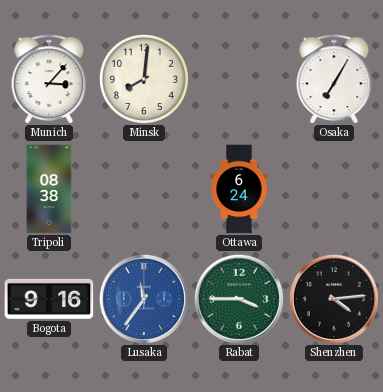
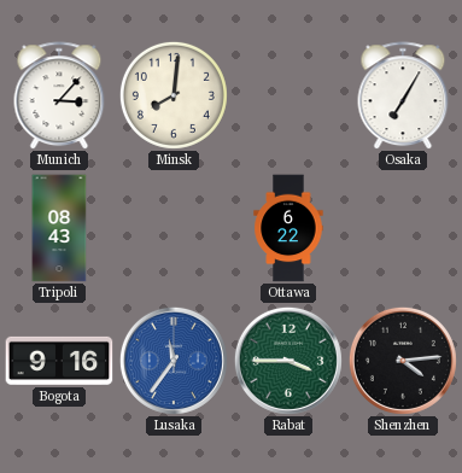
Tripoli: 08:38 -> 08:43 (59, 228)
Ottawa: 6:24 -> 6:22 (288, 228)
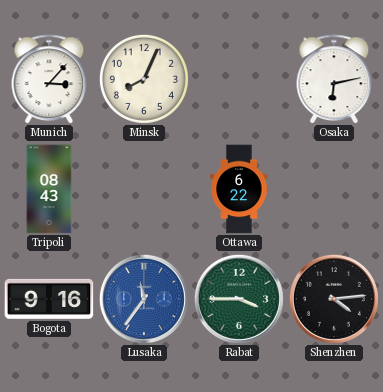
Minsk: 8:01 -> 8:04 (144, 79)
Osaka: 7:05 -> 6:13 (334, 79)
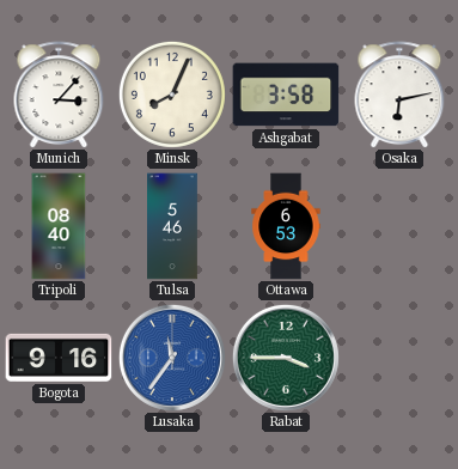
Ashgabat: none -> 3:58 (286, 95)
Tripoli: 08:43 -> 08:40 (59, 226)
Tulsa: none -> 5:46 (173, 226)
Ottawa: 6:22 -> 6:53 (286, 226)
Shenzhen: 4:14 -> none (334, 299)
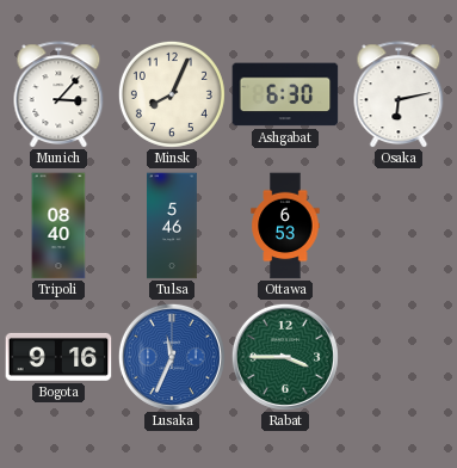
Ashgabat: 3:58 -> 6:30 (285, 94)
Lusaka: 11:36 -> 11:34 (172, 357)
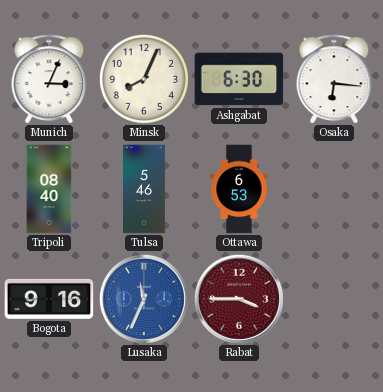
Munich: 3:07 -> 3:04 (49, 79)
Osaka: 6:13 -> 6:16 (334, 79)
Rabat dial: green -> burgundy (239, 299)
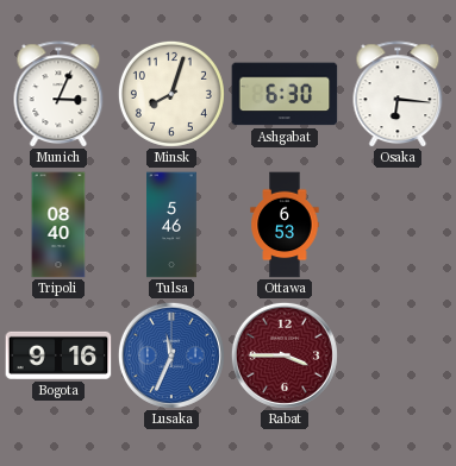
Minsk: 8:04 -> 8:03 (171, 94)
